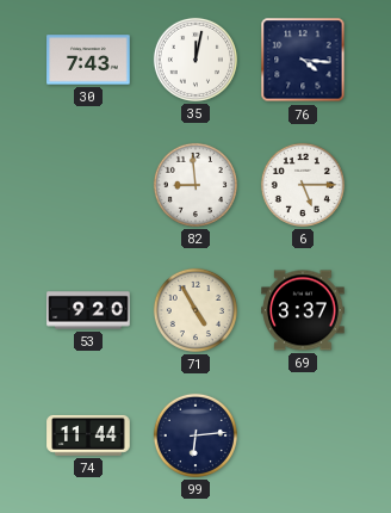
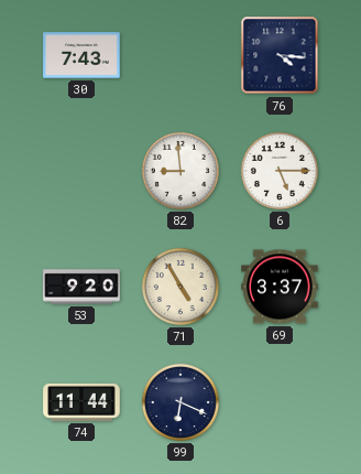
35: 12:02 -> none (195, 60)
99: 6:14 -> 6:19 (180, 402)
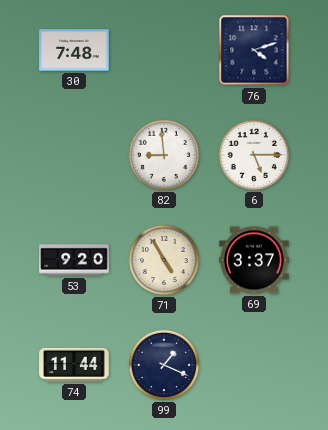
30: 7:43 -> 7:48 (74, 50)
76: 4:16 -> 4:12 (254, 50)
99: 6:19 -> 1:19 (164, 365)
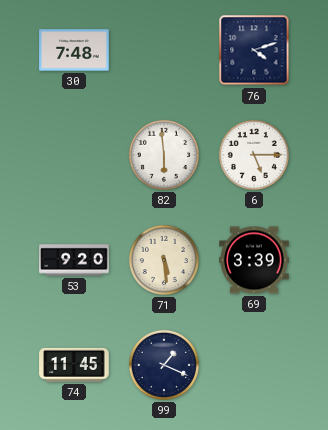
82: 8:59 -> 5:59 (164, 155)
71: 4:55 -> 5:29 (164, 260)
69: 3:37 -> 3:39 (254, 260)
74: 11:44 -> 11:45 (74, 365)
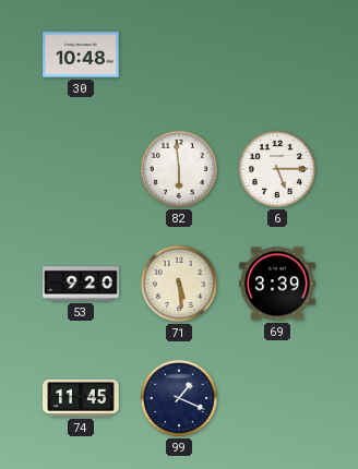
30: 7:48 -> 10:48 (81, 55)
76: 4:12 -> none (254, 50)
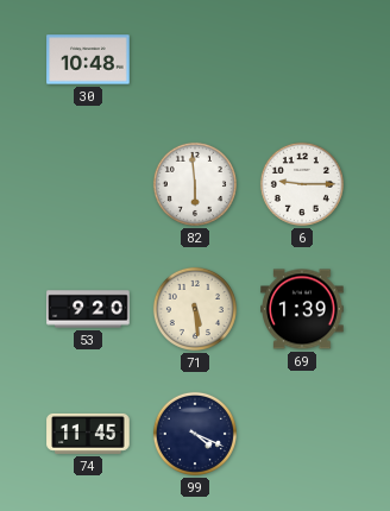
6: 5:15 -> 9:15 (302, 184)
69: 3:39 -> 1:39 (302, 309)
99: 1:19 -> 4:19 (195, 434)
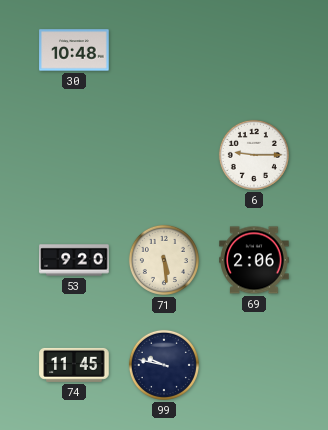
82: 5:59 -> none (195, 184)
69: 1:39 -> 2:06 (254, 260)
99: 4:19 -> 9:47 (164, 365)
